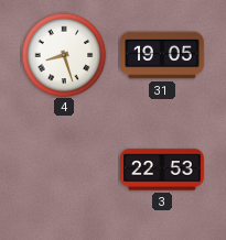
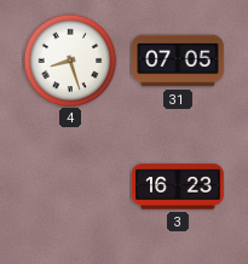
31: 19:05 -> 07:05 (178, 61)
3: 22:53 -> 16:23 (178, 186)
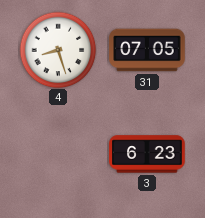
3: 16:23 -> 6:23 (147, 154)
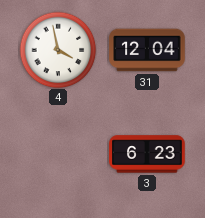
4: 8:27 -> 3:58 (58, 50)
31: 07:05 -> 12:04 (147, 50)
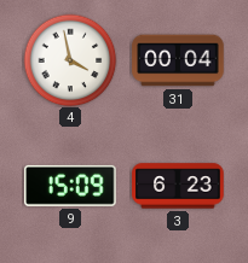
31: 12:04 -> 00:04 (178, 60)
9: none -> 15:09 (70, 186)
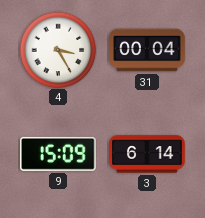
4: 3:58 -> 3:25 (58, 50)
3: 6:23 -> 6:14 (147, 154)
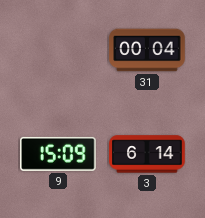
4: 3:25 -> none (58, 50)
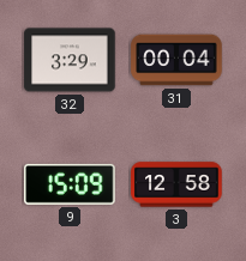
32: none -> 3:29 (70, 60)
3: 6:14 -> 12:58 (176, 184)
